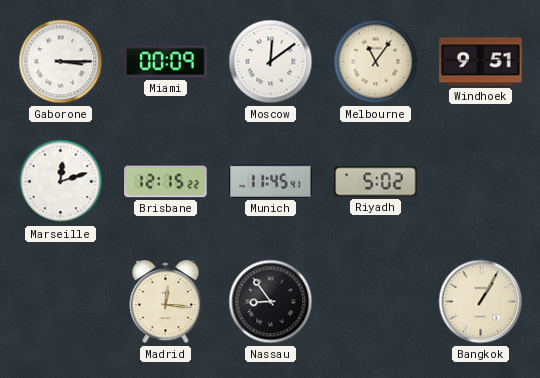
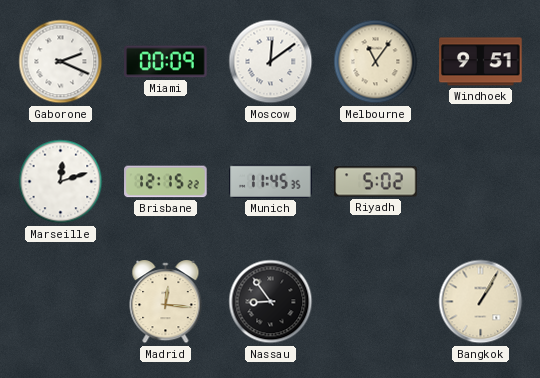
Gaborone: 3:15 -> 2:19 (61, 62)
Munich: 11:45:41 -> 11:45:35 (271, 181)
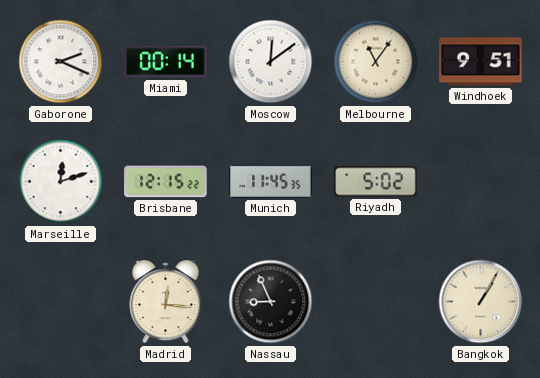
Miami: 00:09 -> 00:14 (166, 62)
Nassau: 8:54 -> 8:56 (271, 302)
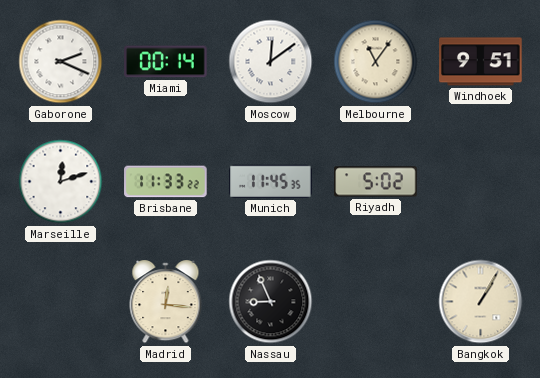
Brisbane: 12:15 -> 11:33 (166, 182)
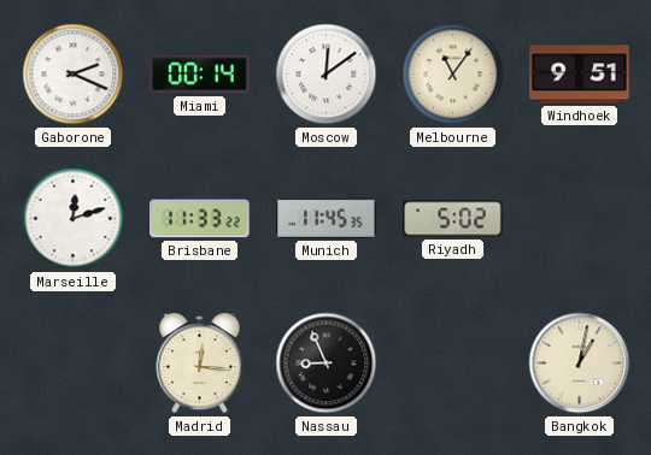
Bangkok: 1:05 -> 1:02 (580, 364)
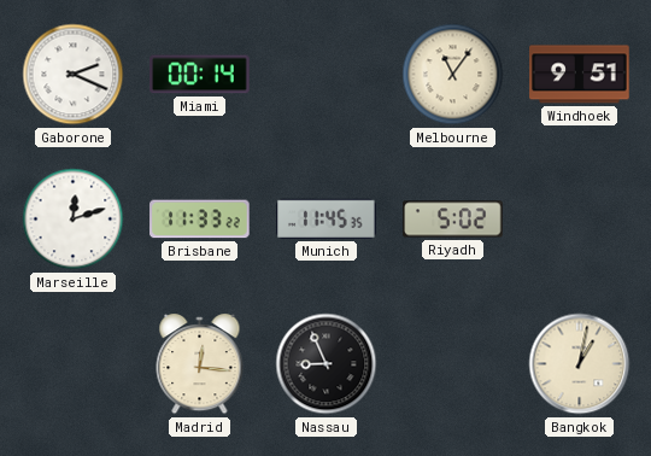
Moscow: 12:09 -> none (327, 75)
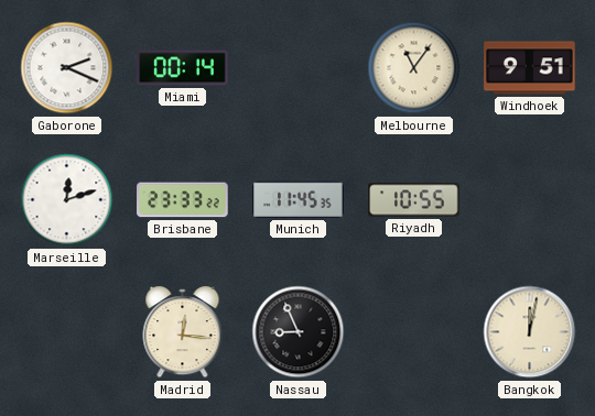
Brisbane: 11:33 -> 23:33 (183, 200)
Riyadh: 5:02 -> 10:55 (414, 200)
Bangkok: 1:02 -> 12:02 (530, 332)
